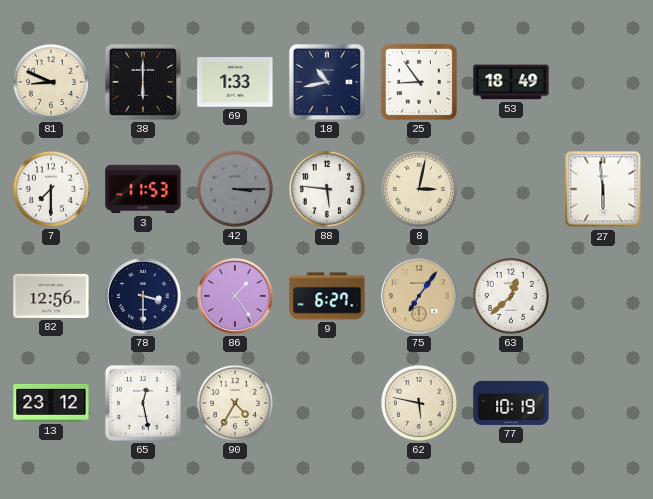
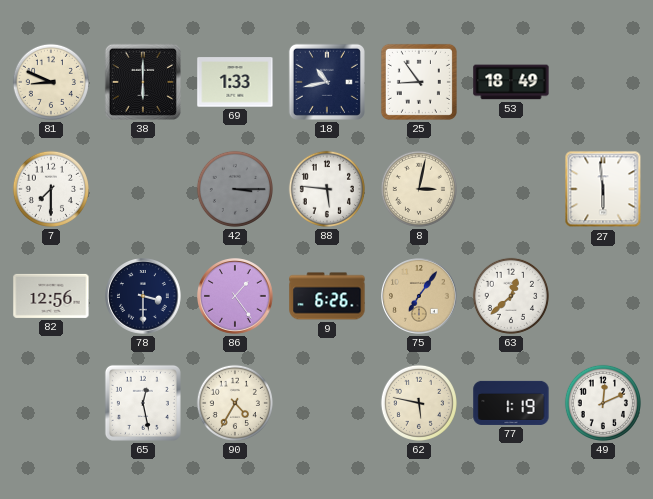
3: 11:53 -> none (143, 189)
9: 6:27 -> 6:26 (327, 296)
13: 23:12 -> none (51, 403)
77: 10:19 -> 1:19 (511, 403)
49: none -> 12:11 (603, 403)
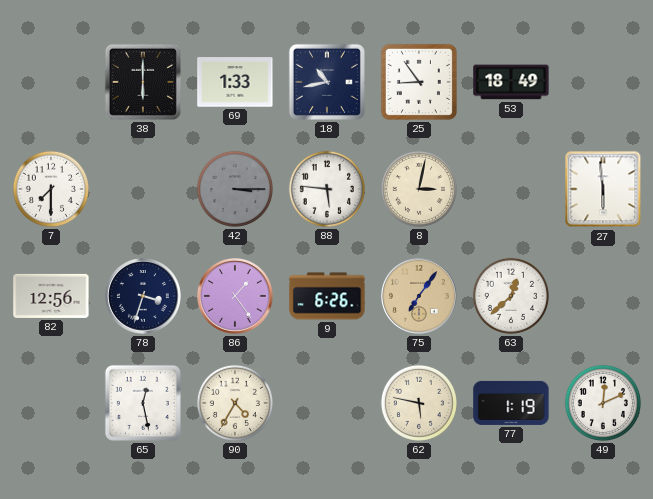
81: 8:49 -> none (51, 82)
78: 3:30 -> 3:33 (144, 297)
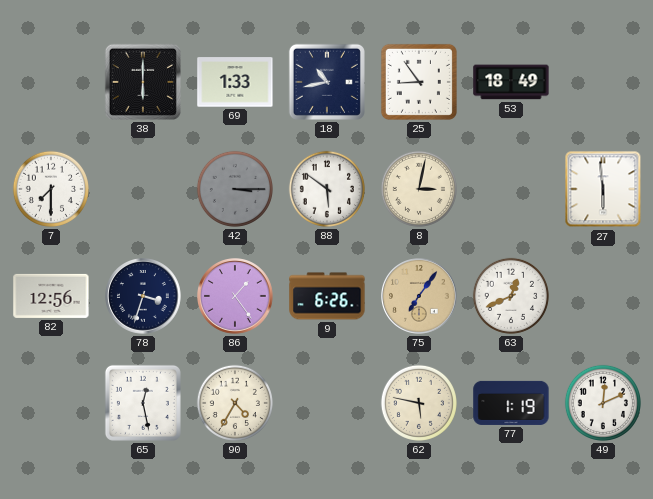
88: 5:46 -> 5:51 (327, 189)
63: 12:38 -> 12:41 (511, 296)
